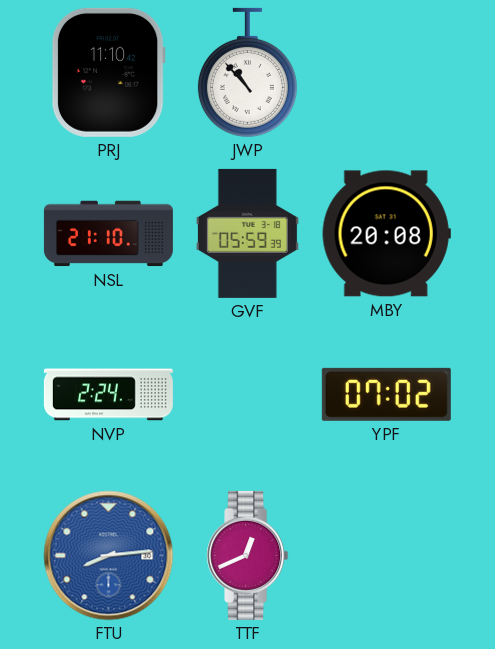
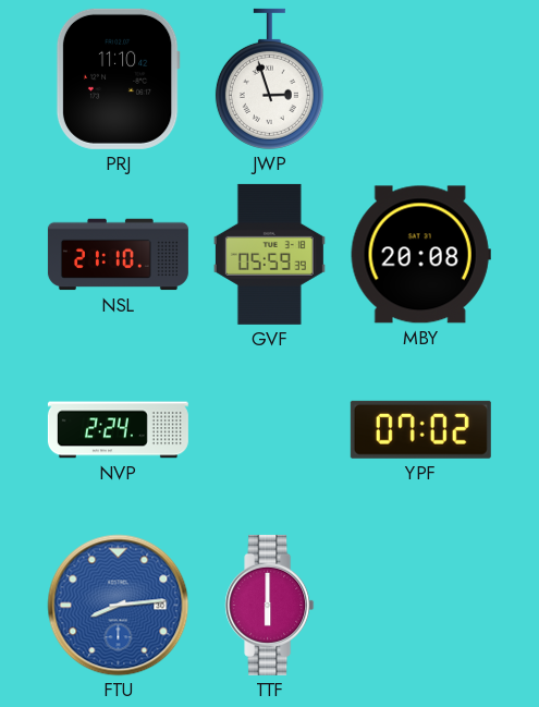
JWP: 10:53 -> 2:57 (269, 78)
TTF: 12:41 -> 6:00 (270, 605)
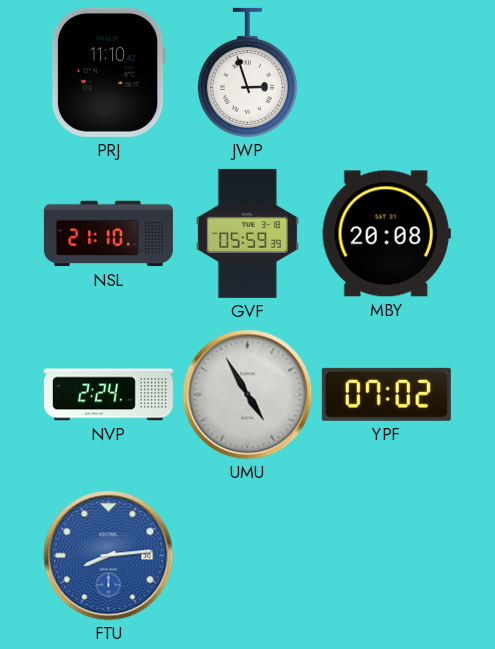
UMU: none -> 4:55 (248, 395)
TTF: 6:00 -> none (270, 605)
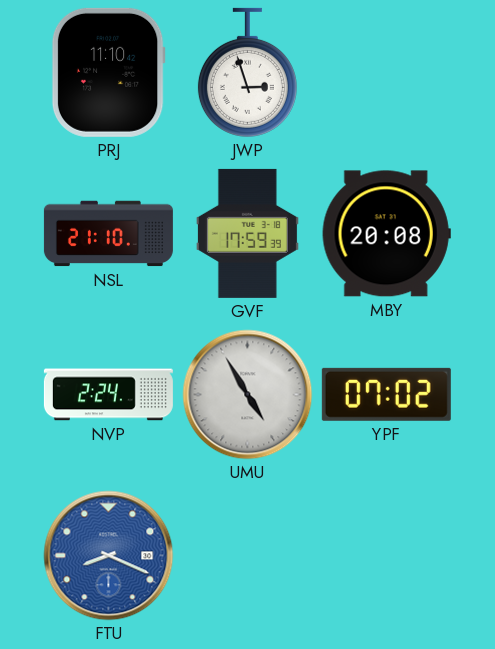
GVF: 05:59 -> 17:59 (247, 233)
FTU: 8:14 -> 8:19 (109, 556)
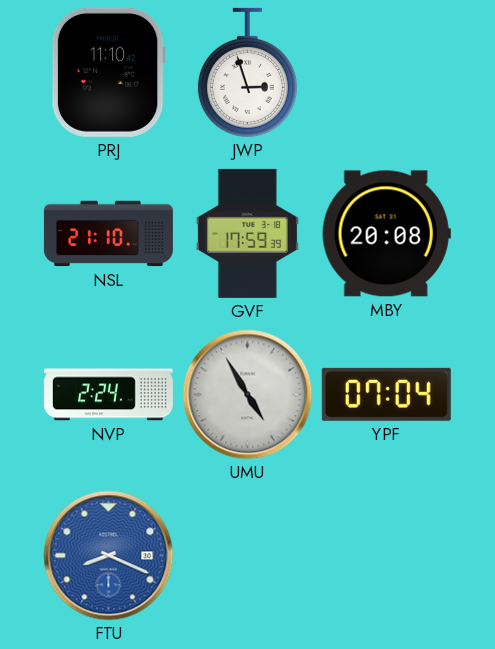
YPF: 07:02 -> 07:04 (386, 394)
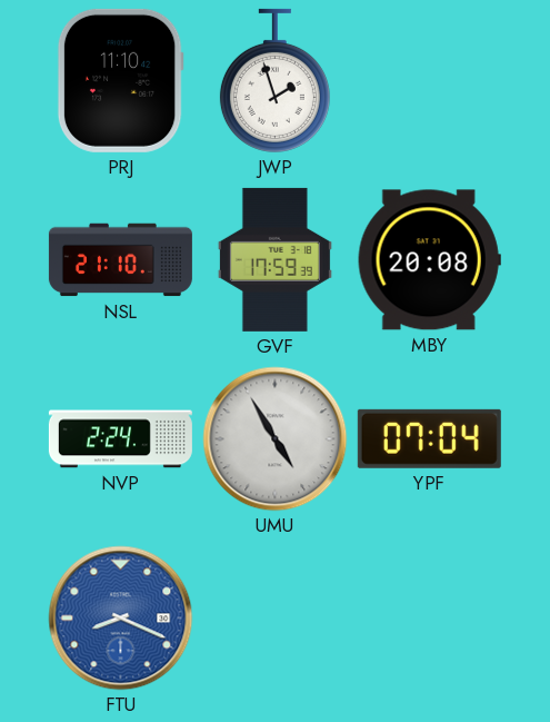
JWP: 2:57 -> 1:57 (274, 80)
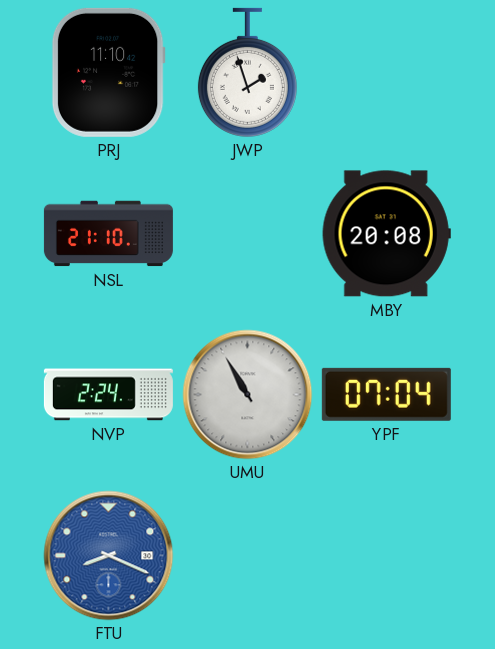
GVF: 17:59 -> none (274, 259)
UMU: 4:55 -> 10:55 (248, 395)
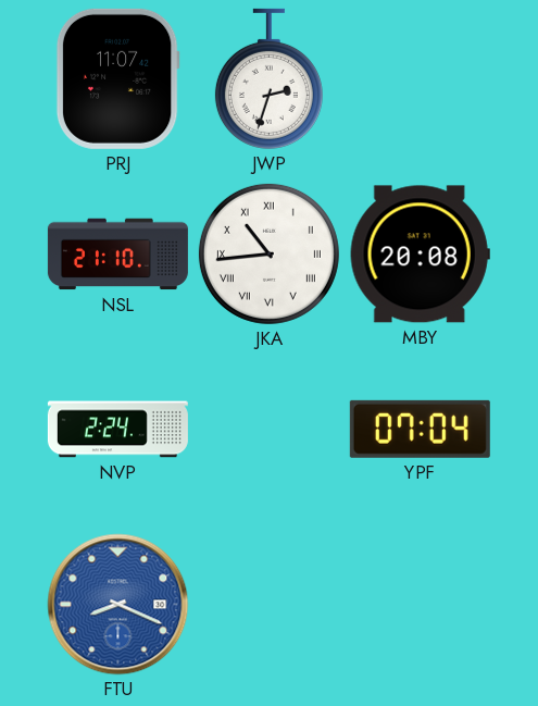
PRJ: 11:10 -> 11:07 (117, 78)
JWP: 1:57 -> 2:33 (268, 78)
JKA: none -> 10:44 (268, 253)
UMU: 10:55 -> none (248, 395)
